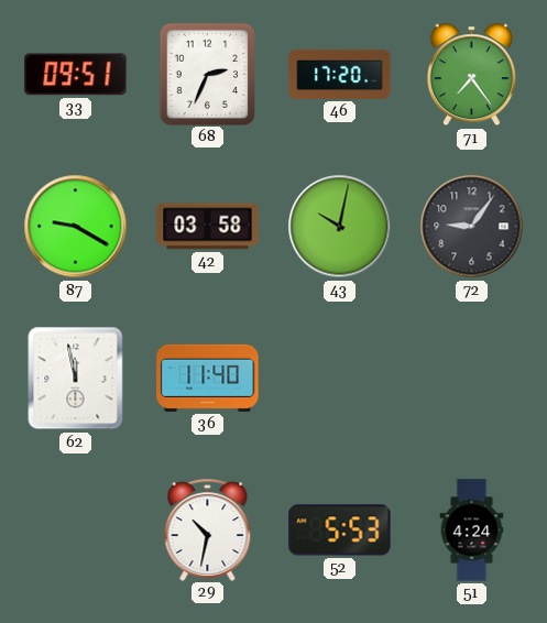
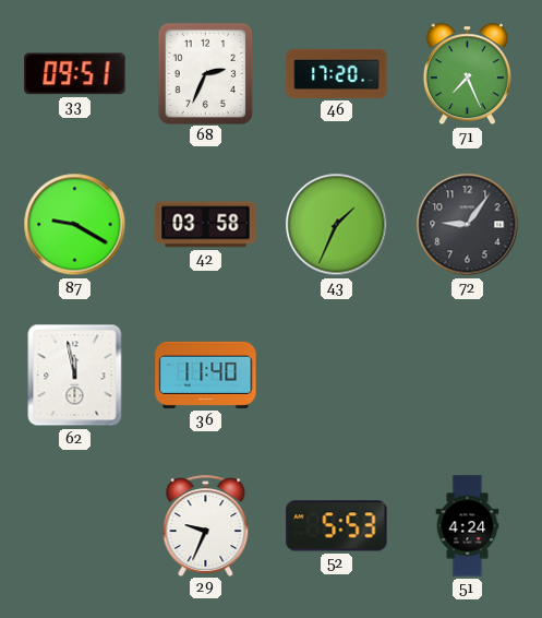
71: 7:24 -> 7:26 (467, 74)
43: 10:02 -> 1:34 (337, 225)
29: 10:32 -> 9:34 (206, 525)
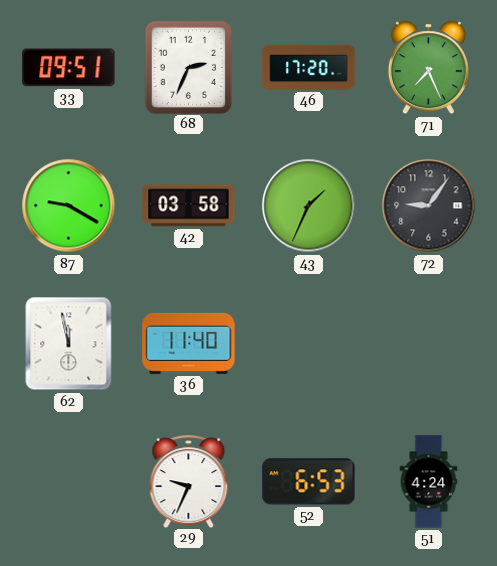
52: 5:53 -> 6:53 (309, 482)
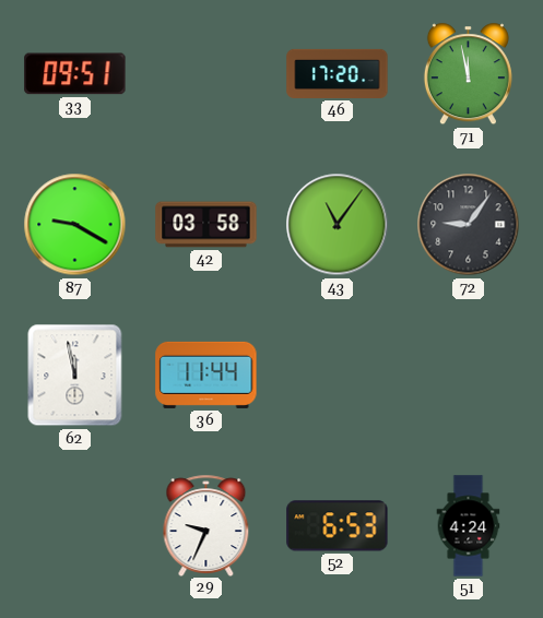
68: 2:34 -> none (188, 67)
71: 7:26 -> 11:58 (468, 74)
43: 1:34 -> 11:06 (338, 225)
36: 11:40 -> 11:44 (206, 375)
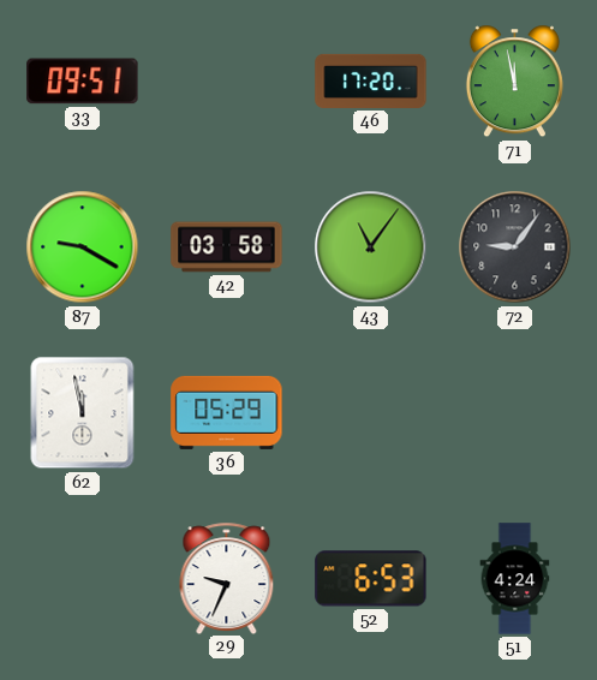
36: 11:44 -> 05:29 (227, 412)
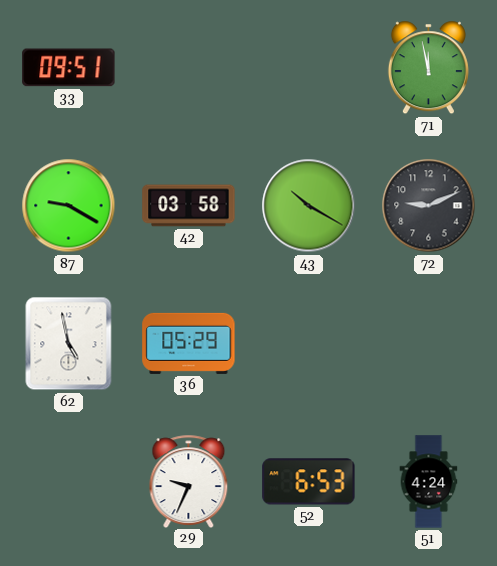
46: 17:20 -> none (371, 80)
43: 11:06 -> 10:20 (309, 206)
72: 9:06 -> 9:11 (429, 206)
62: 11:58 -> 4:58 (69, 344)
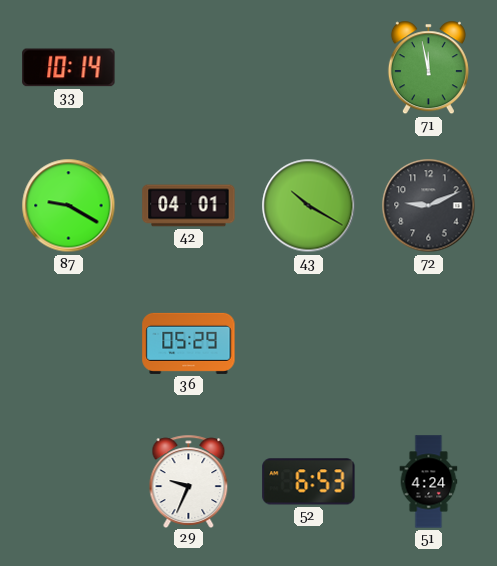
33: 09:51 -> 10:14 (69, 68)
42: 03:58 -> 04:01 (189, 206)
62: 4:58 -> none (69, 344)
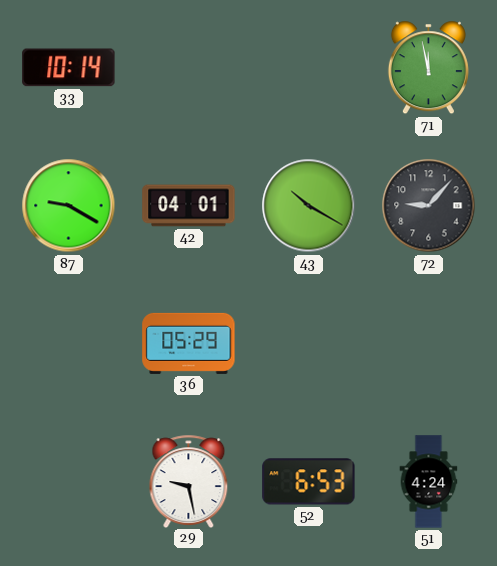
72: 9:11 -> 9:07 (429, 206)
29: 9:34 -> 9:28 (189, 481)
